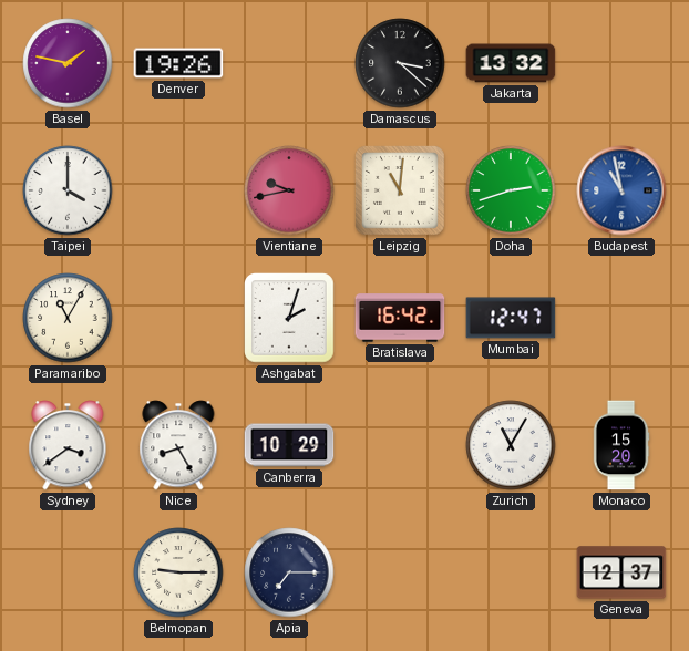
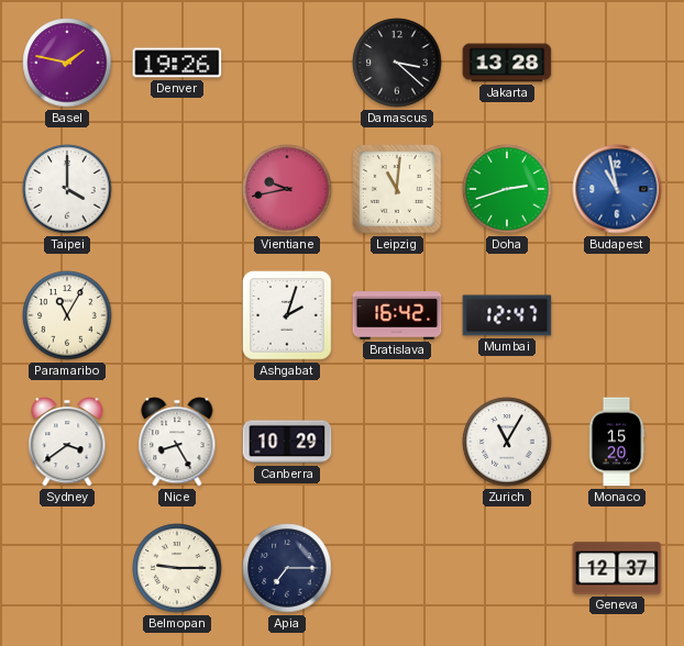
Jakarta: 13:32 -> 13:28 (507, 63)
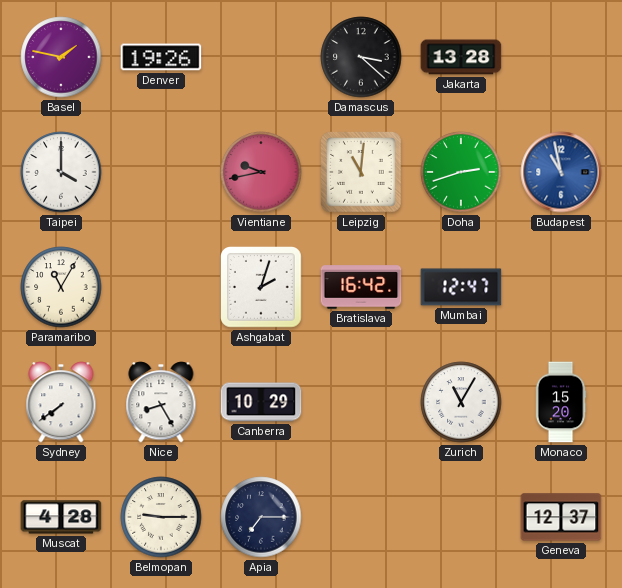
Sydney: 3:39 -> 7:39 (61, 402)
Muscat: none -> 4:28 (61, 517)
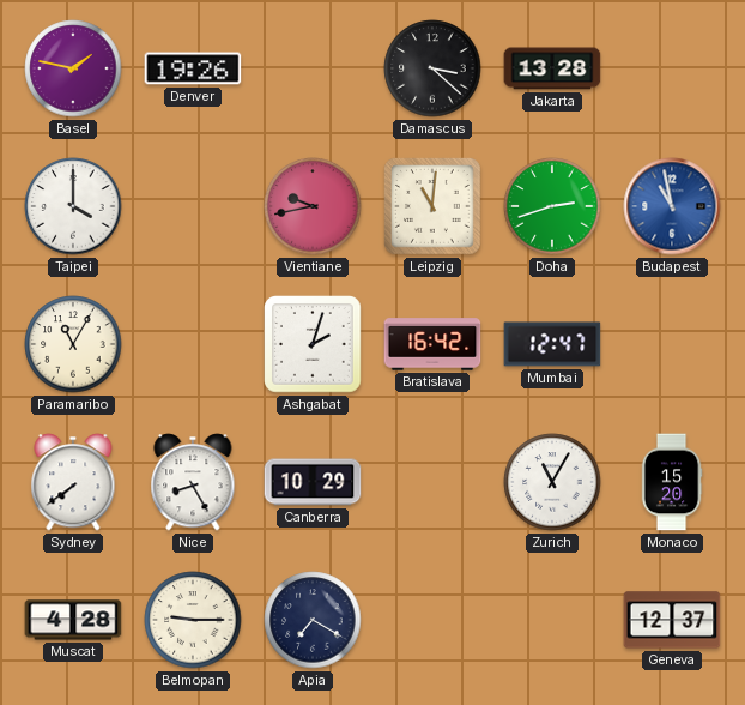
Apia: 7:15 -> 7:20 (313, 620)
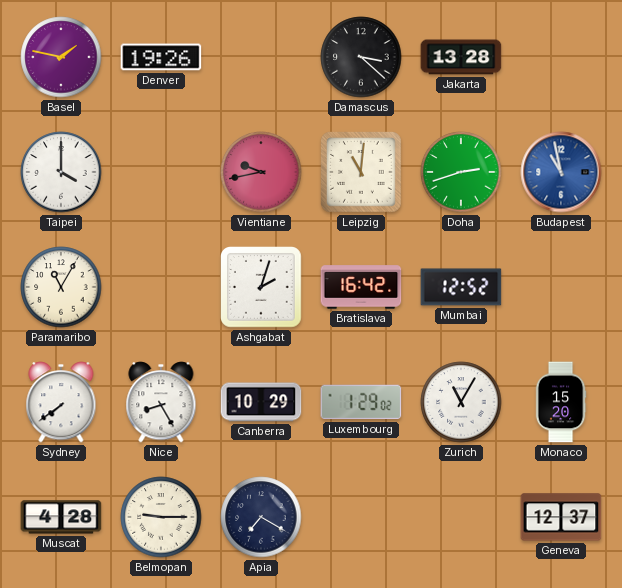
Mumbai: 12:47 -> 12:52 (461, 287)
Luxembourg: none -> 1:29 (361, 402)
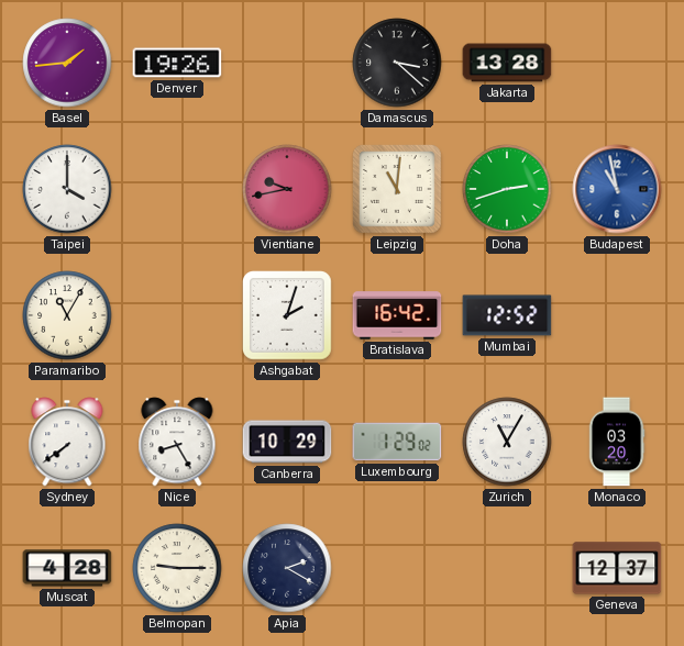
Basel: 1:47 -> 1:44 (67, 63)
Monaco: 15:20 -> 03:20 (617, 442)
Apia: 7:20 -> 2:20 (287, 568)
